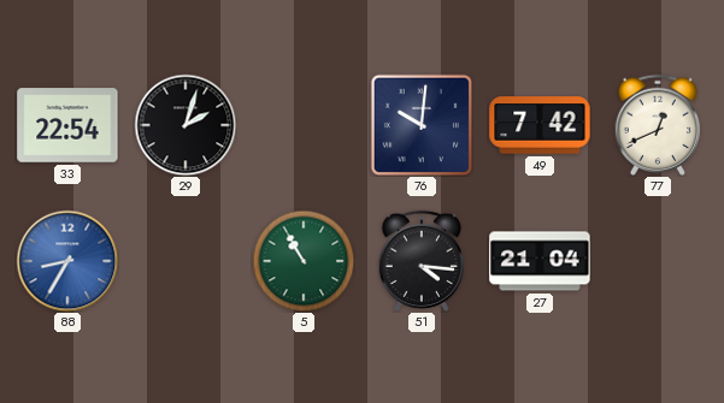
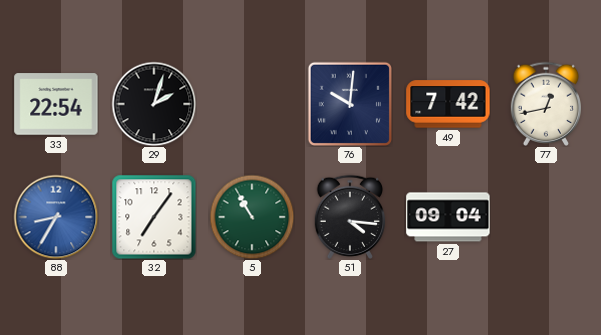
77: 12:41 -> 12:43 (545, 104)
32: none -> 7:06 (154, 217)
27: 21:04 -> 09:04 (448, 217)
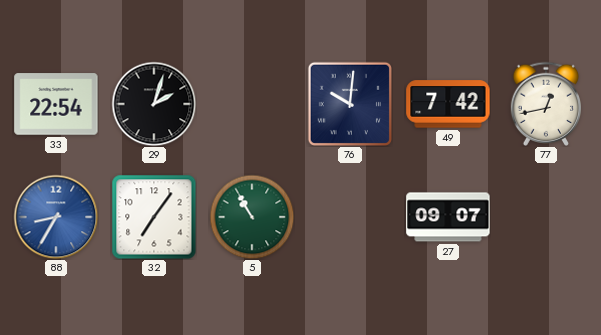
51: 4:16 -> none (349, 217)
27: 09:04 -> 09:07 (448, 217)
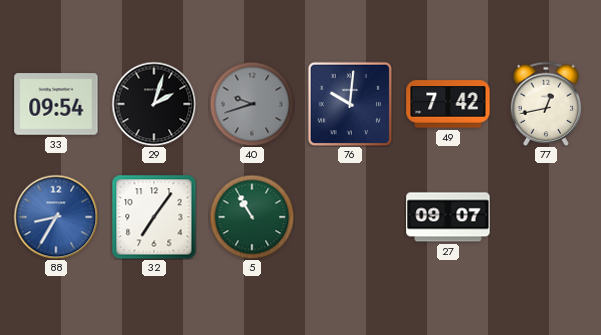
33: 22:54 -> 09:54 (56, 104)
40: none -> 9:42 (252, 104)
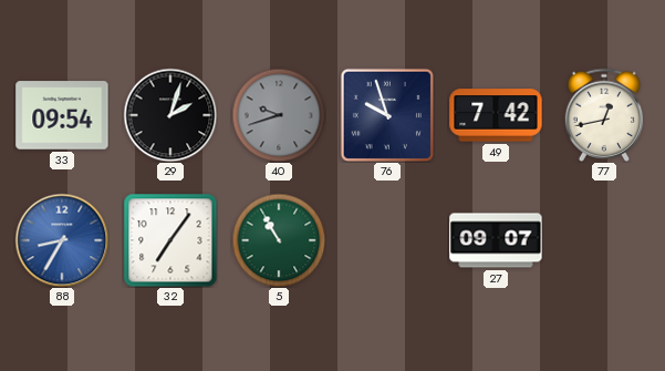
76: 10:01 -> 9:57 (386, 114)
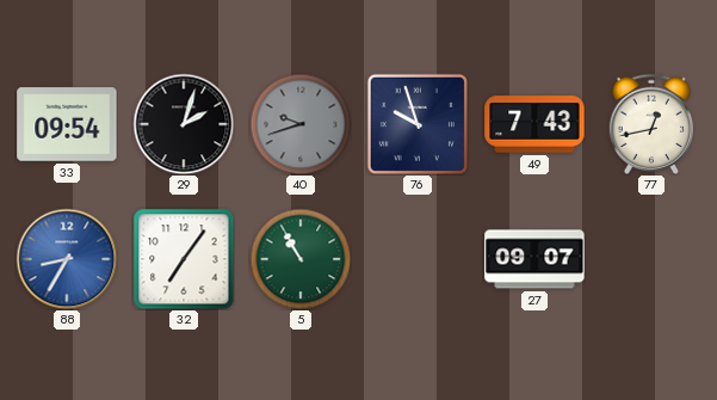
49: 7:42 -> 7:43 (534, 124)
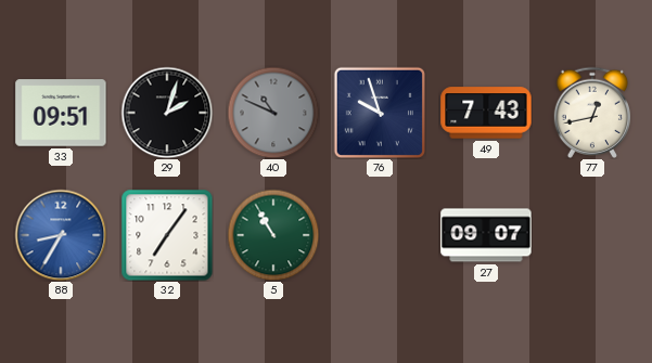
33: 09:54 -> 09:51 (61, 113)
40: 9:42 -> 10:49 (273, 113)
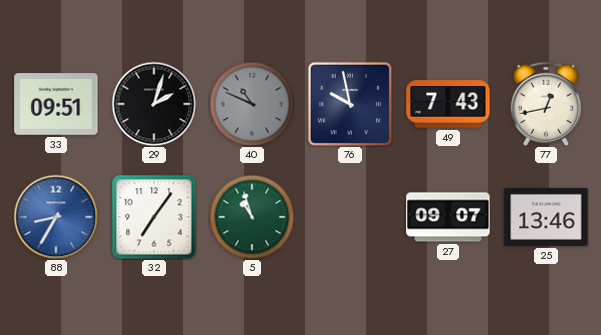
76: 9:57 -> 9:58 (349, 103)
5: 10:55 -> 10:57 (252, 217)
25: none -> 13:46 (546, 217)
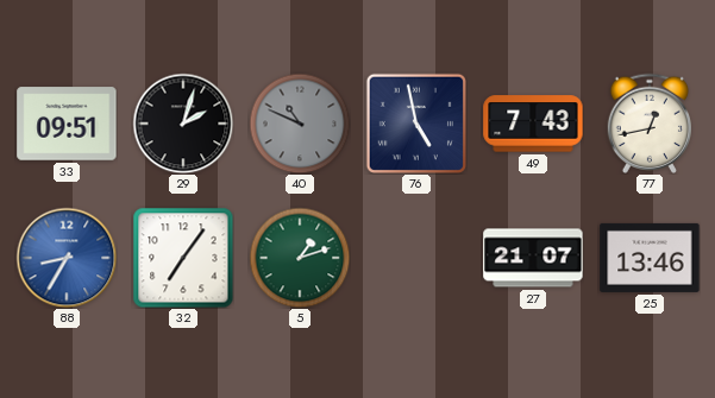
76: 9:58 -> 4:58 (415, 122)
5: 10:57 -> 1:12 (300, 258)
27: 09:07 -> 21:07 (533, 258)
